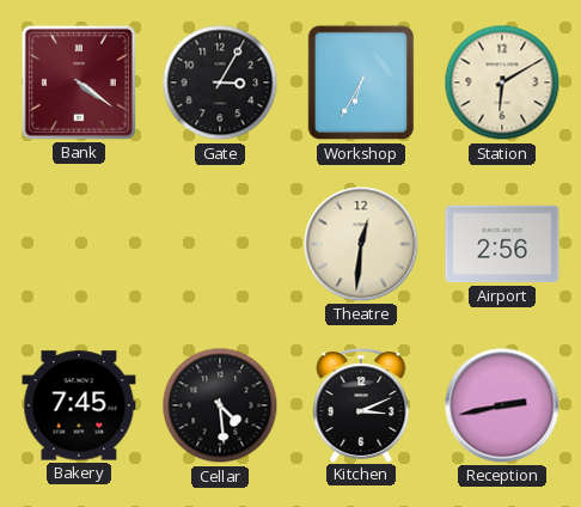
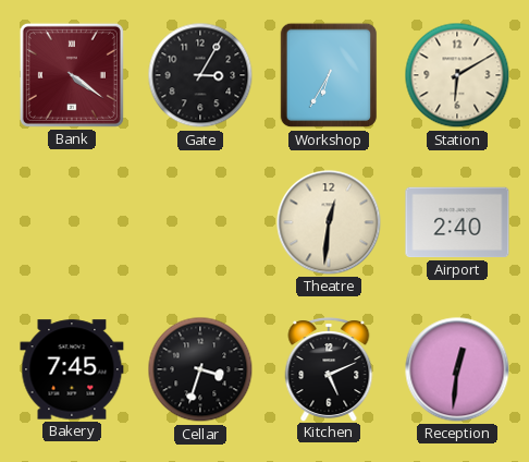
Airport: 2:56 -> 2:40 (457, 222)
Cellar: 4:29 -> 3:33 (200, 369)
Kitchen: 3:11 -> 5:11 (329, 369)
Reception: 2:43 -> 12:31 (457, 369)
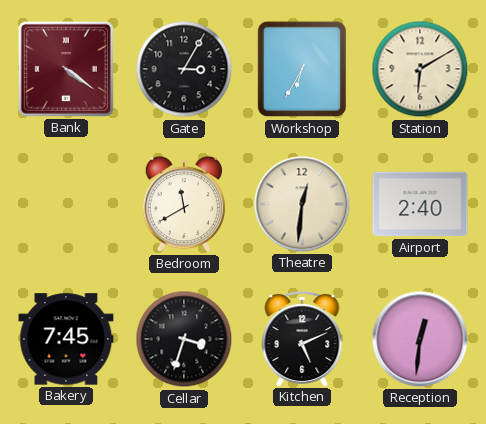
Bedroom: none -> 11:40 (183, 204)
